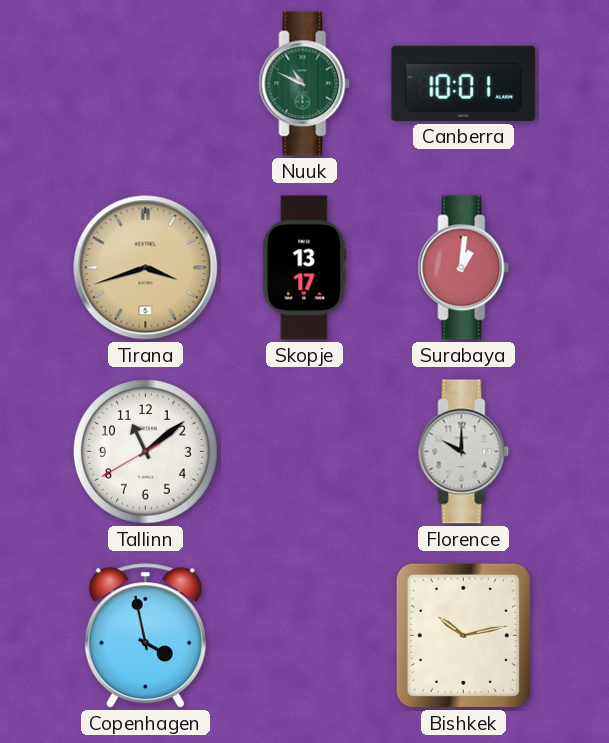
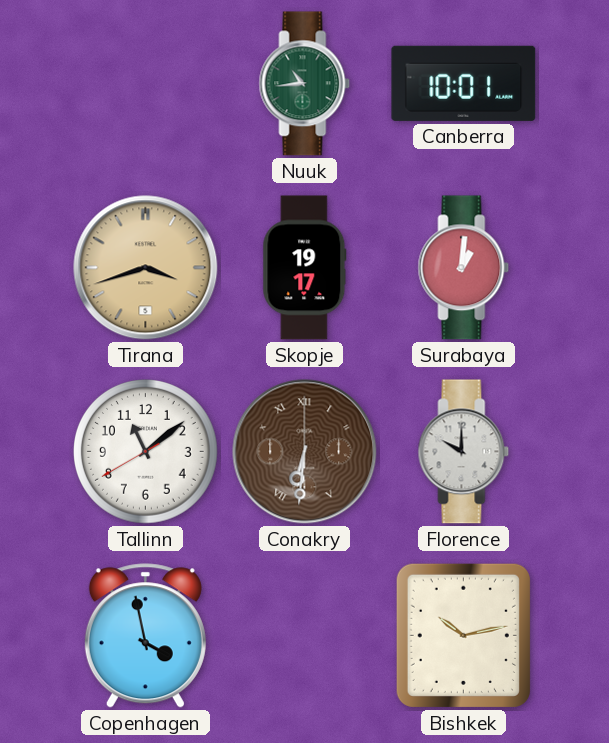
Nuuk: 10:49 -> 10:44 (305, 84)
Skopje: 13:17 -> 19:17 (305, 268)
Conakry: none -> 6:31 (305, 452)
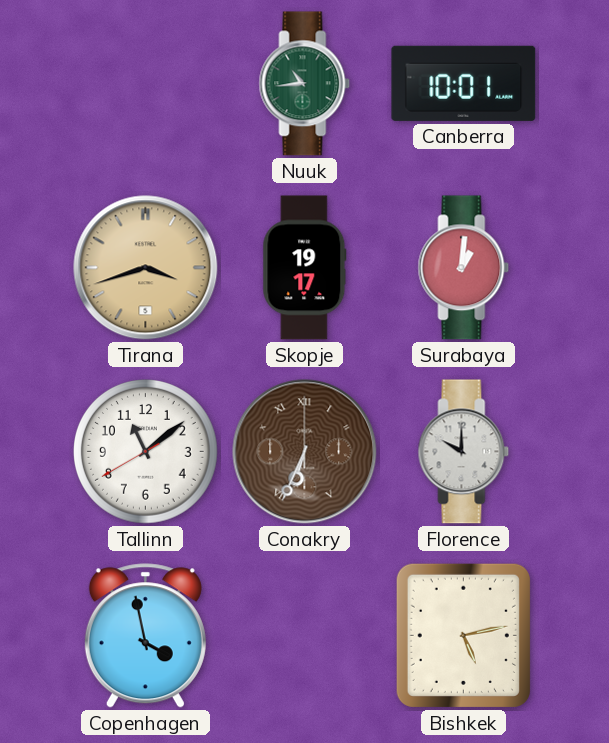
Conakry: 6:31 -> 6:34 (305, 452)
Bishkek: 10:13 -> 5:13 (463, 635)
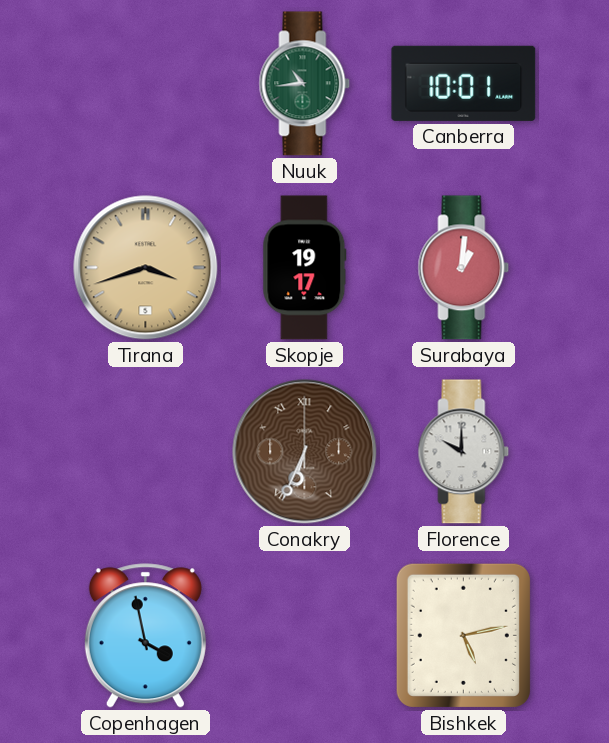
Tallinn: 11:08 -> none (146, 452)
